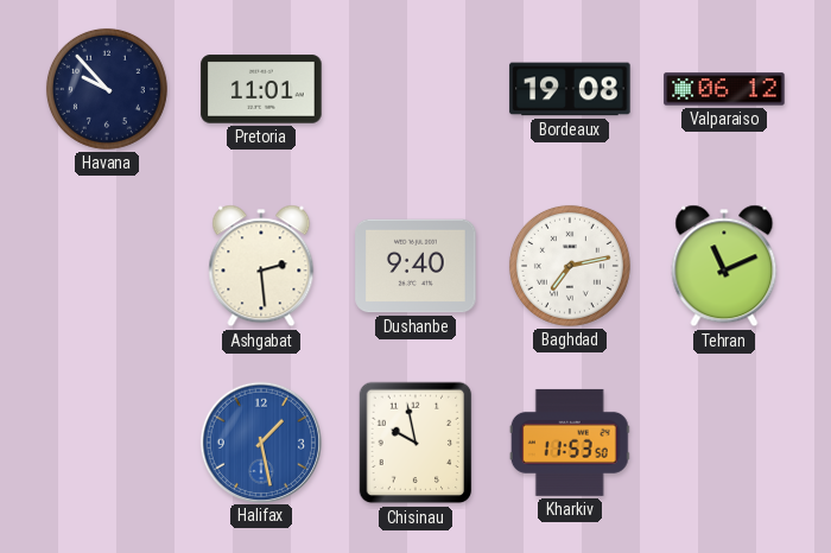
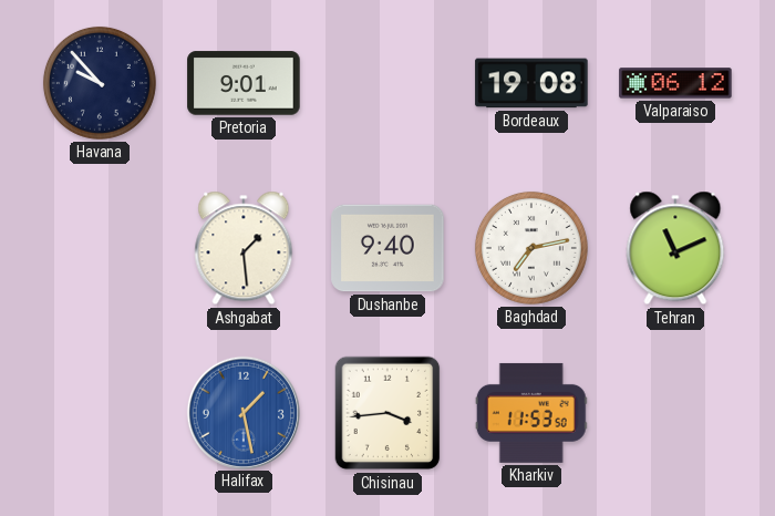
Pretoria: 11:01 -> 9:01 (244, 83)
Ashgabat: 2:29 -> 1:29 (244, 248)
Chisinau: 9:58 -> 3:44 (387, 413)
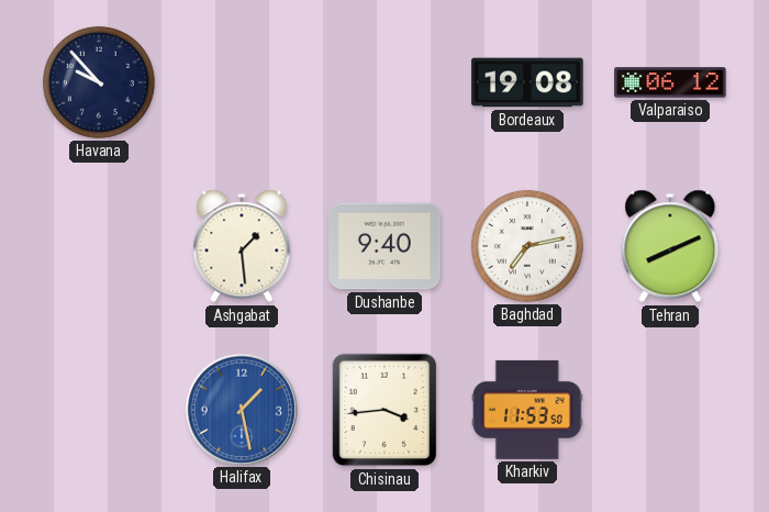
Pretoria: 9:01 -> none (244, 83)
Tehran: 11:11 -> 8:11 (670, 246)
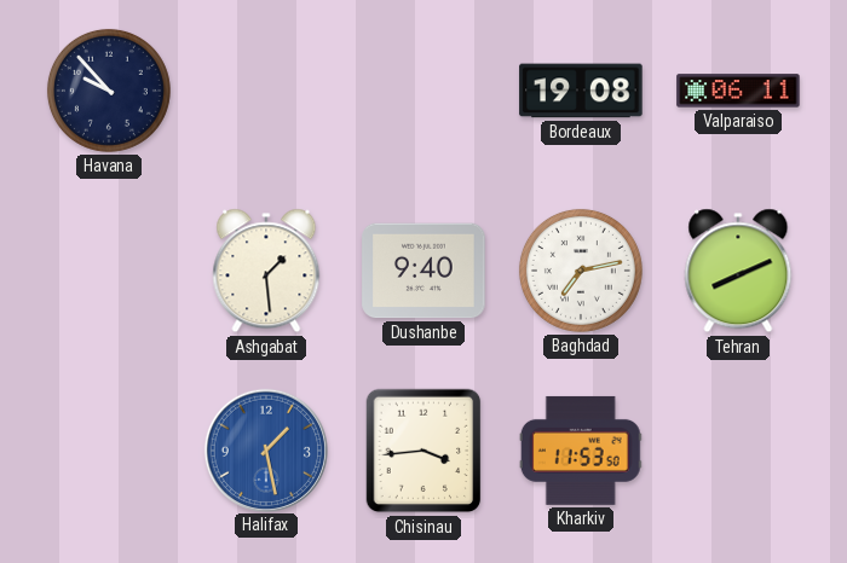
Valparaiso: 06:12 -> 06:11 (738, 91)
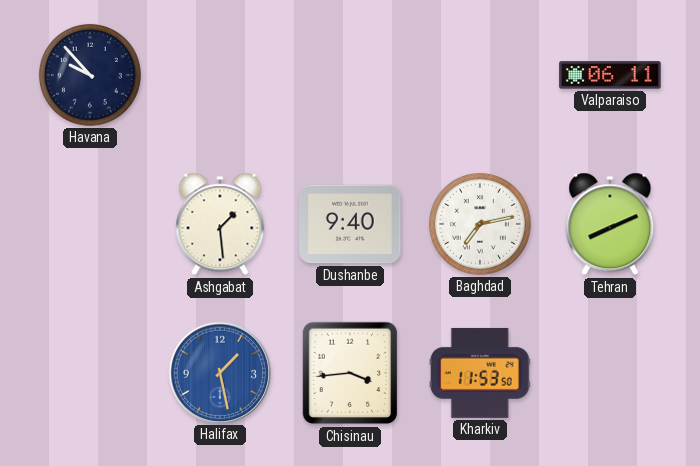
Bordeaux: 19:08 -> none (581, 91)
